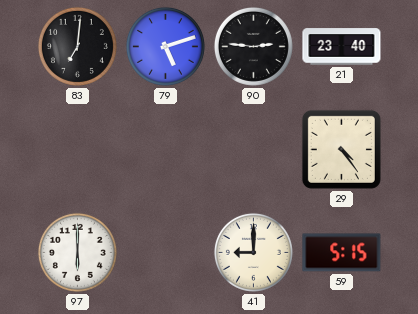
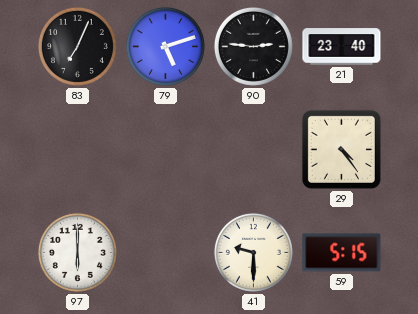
83: 7:01 -> 7:04 (77, 46)
41: 9:00 -> 9:30 (253, 252)
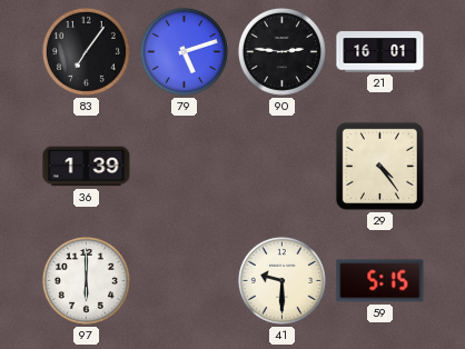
83: 7:04 -> 7:06 (86, 51)
21: 23:40 -> 16:01 (380, 52)
36: none -> 1:39 (87, 167)
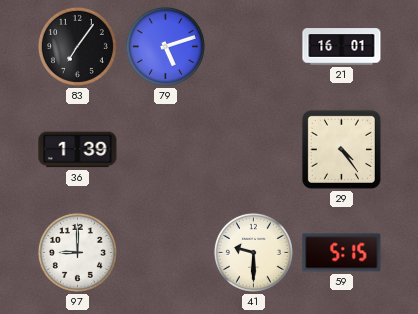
90: 2:46 -> none (281, 51)
97: 6:00 -> 9:00 (77, 252)
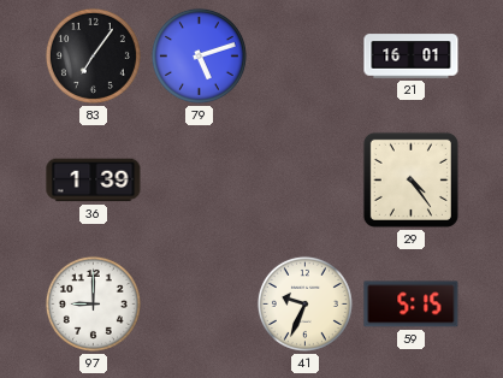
41: 9:30 -> 9:34 (304, 303)
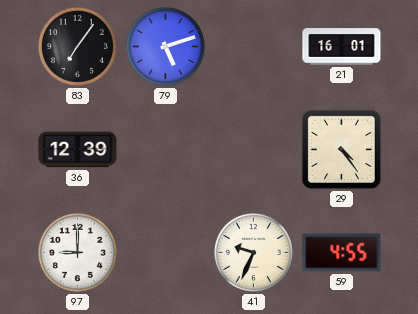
36: 1:39 -> 12:39 (78, 150)
59: 5:15 -> 4:55 (342, 253)
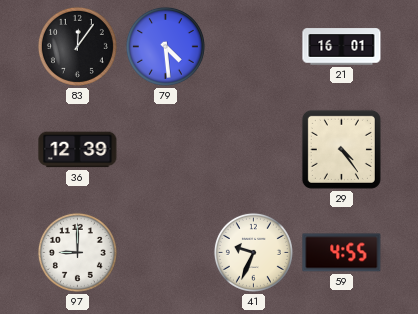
83: 7:06 -> 12:06 (77, 46)
79: 5:12 -> 4:29 (165, 46)
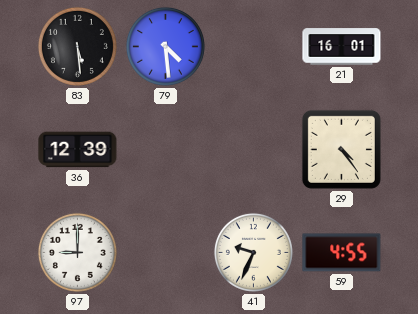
83: 12:06 -> 5:29 (77, 46)
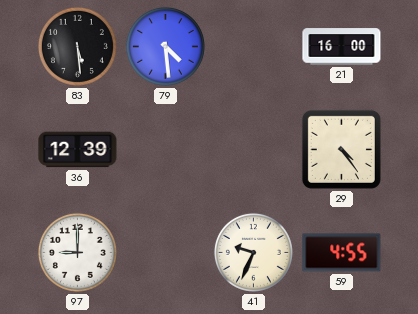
21: 16:01 -> 16:00 (342, 47)
